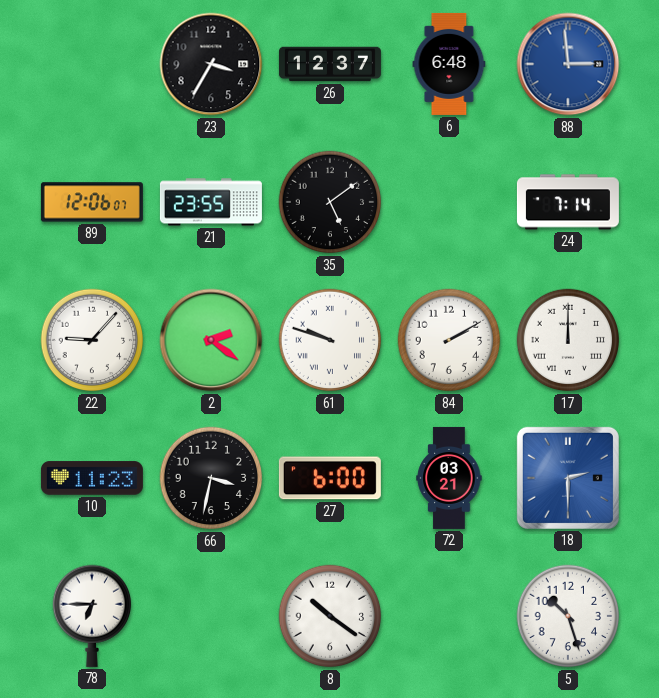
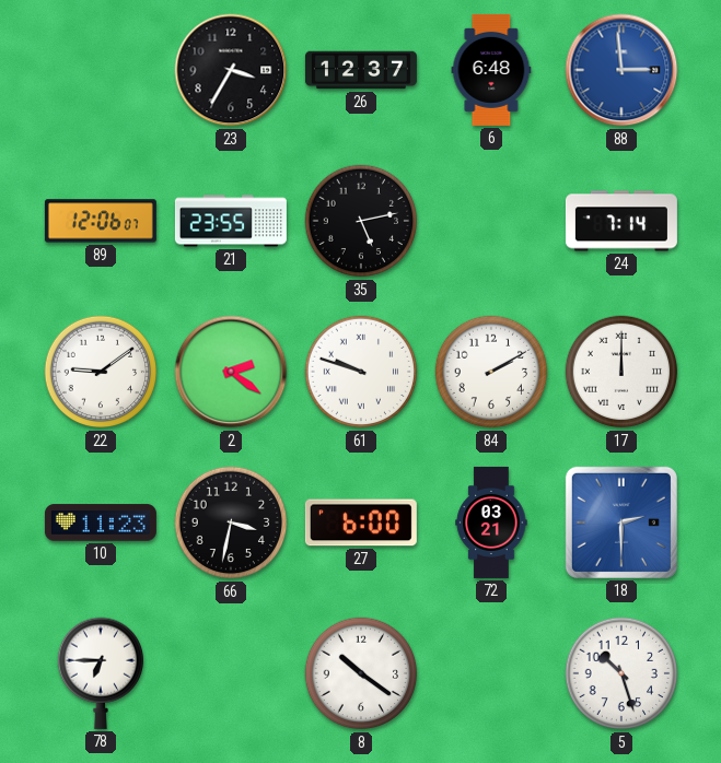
35: 5:09 -> 5:13 (361, 221)
22: 9:07 -> 9:09 (101, 372)
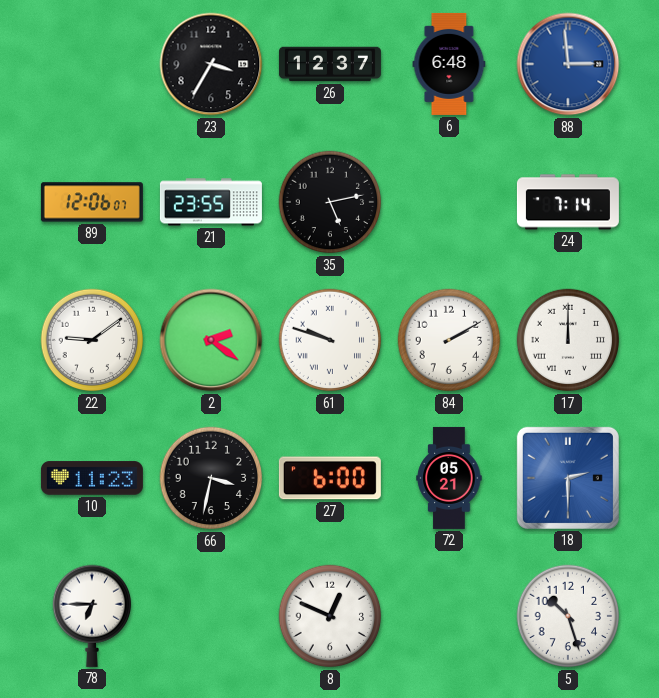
72: 03:21 -> 05:21 (449, 478)
8: 10:21 -> 12:49 (330, 616)
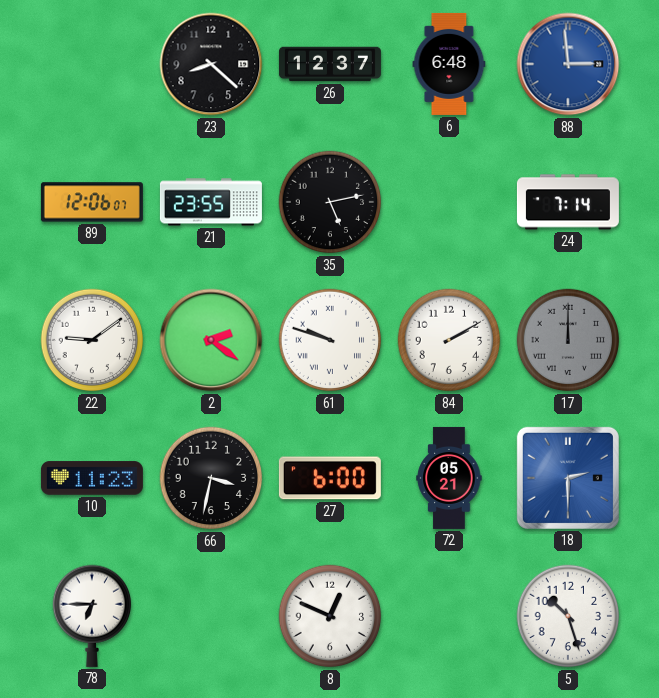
23: 3:35 -> 8:22 (211, 64)
17 dial: white -> grey (568, 340)
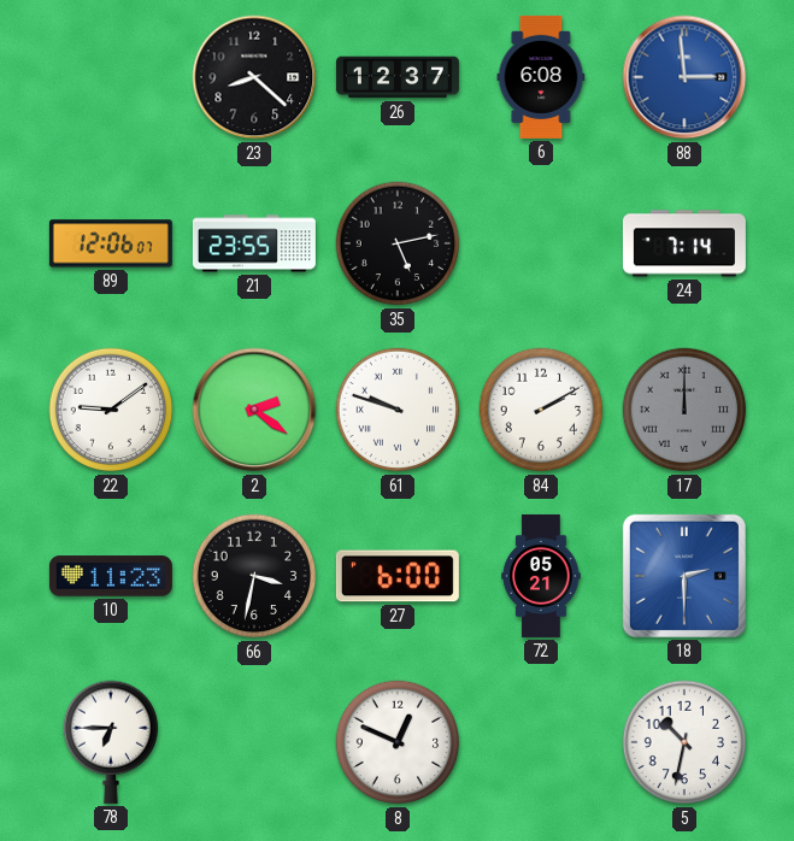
6: 6:48 -> 6:08 (541, 77)
5: 10:27 -> 10:32 (684, 742)
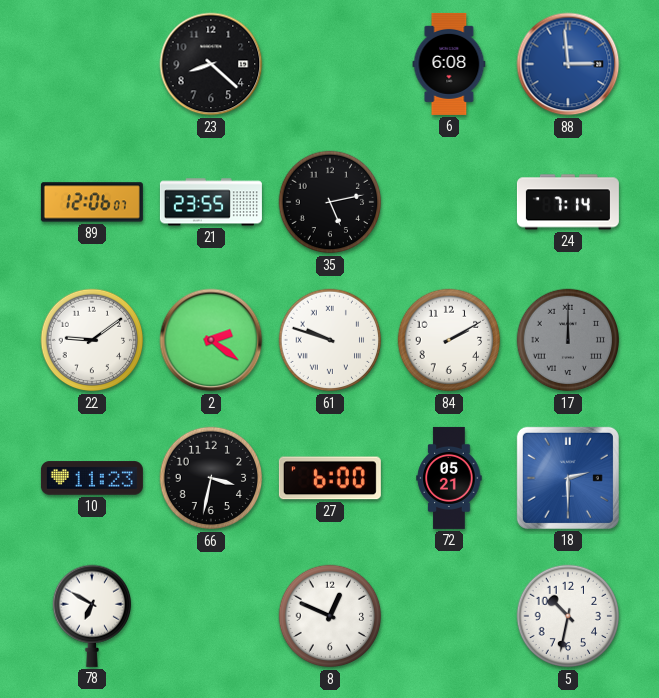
26: 12:37 -> none (398, 77)
78: 6:45 -> 6:50 (91, 616)
